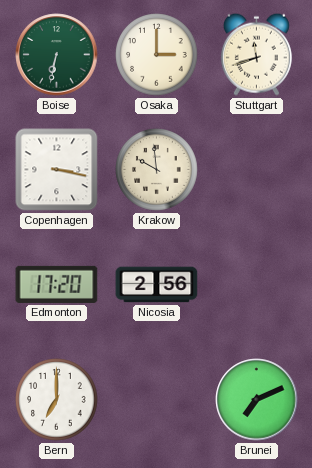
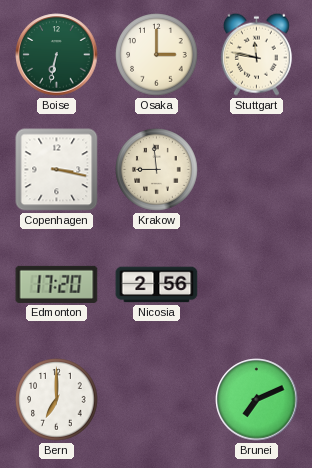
Stuttgart: 11:42 -> 11:47 (256, 54)
Krakow: 9:59 -> 8:59 (157, 170)
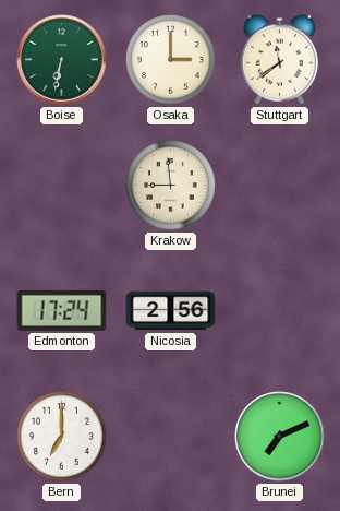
Stuttgart: 11:47 -> 11:39 (279, 59)
Copenhagen: 3:17 -> none (57, 170)
Edmonton: 17:20 -> 17:24 (62, 310)
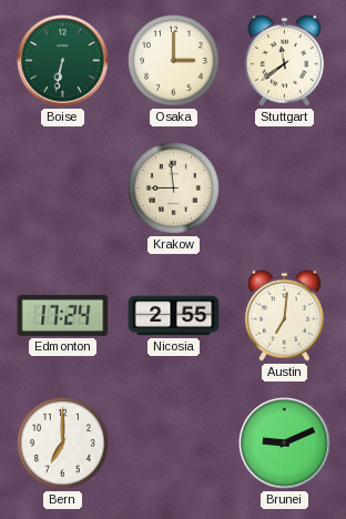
Nicosia: 2:56 -> 2:55 (174, 316)
Austin: none -> 7:01 (284, 315)
Brunei: 7:11 -> 9:11 (285, 444)
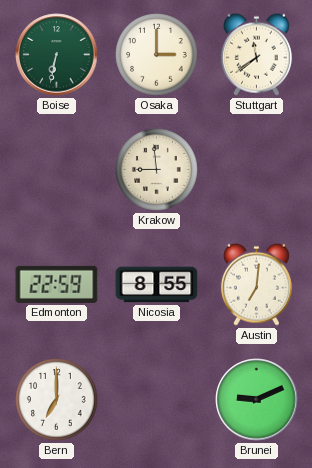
Edmonton: 17:24 -> 22:59 (57, 284)
Nicosia: 2:55 -> 8:55 (157, 285)
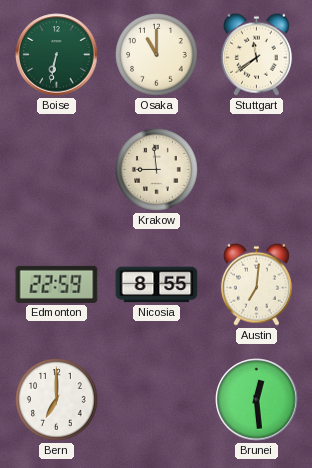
Osaka: 3:00 -> 11:00 (157, 55)
Brunei: 9:11 -> 12:29 (257, 400)
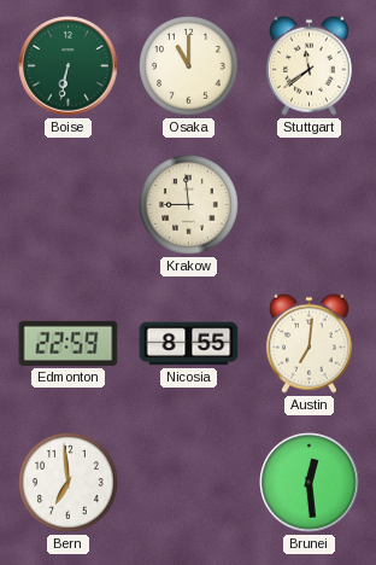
Bern: 7:00 -> 6:59 (69, 483)
